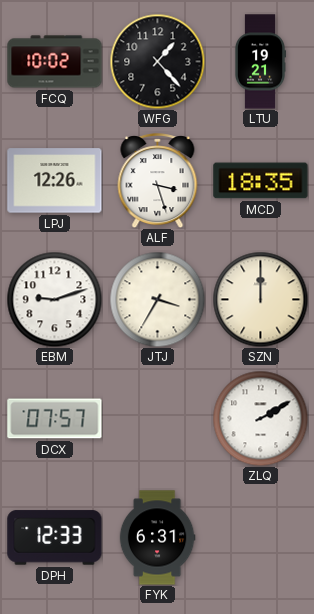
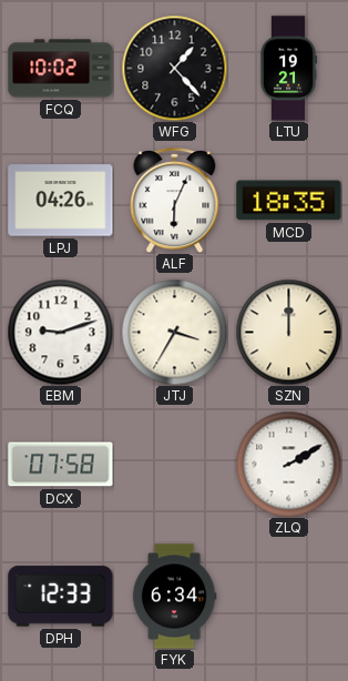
LPJ: 12:26 -> 04:26 (61, 201)
ALF: 3:27 -> 6:04 (175, 201)
DCX: 07:57 -> 07:58 (61, 465)
FYK: 6:31 -> 6:34 (174, 597)
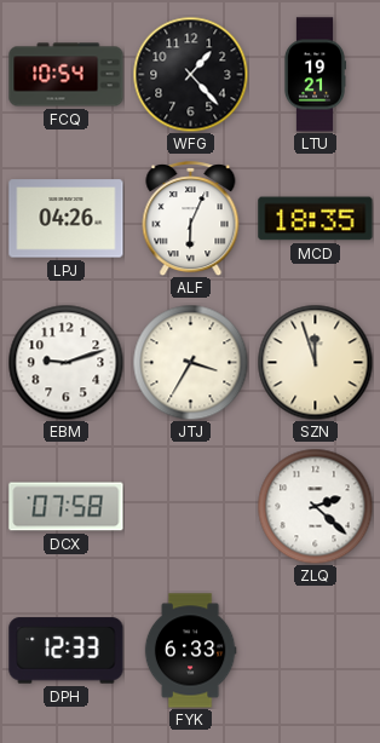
FCQ: 10:02 -> 10:54 (67, 75)
SZN: 12:00 -> 11:57 (315, 362)
ZLQ: 2:10 -> 2:22 (315, 506)
FYK: 6:34 -> 6:33 (190, 651)
